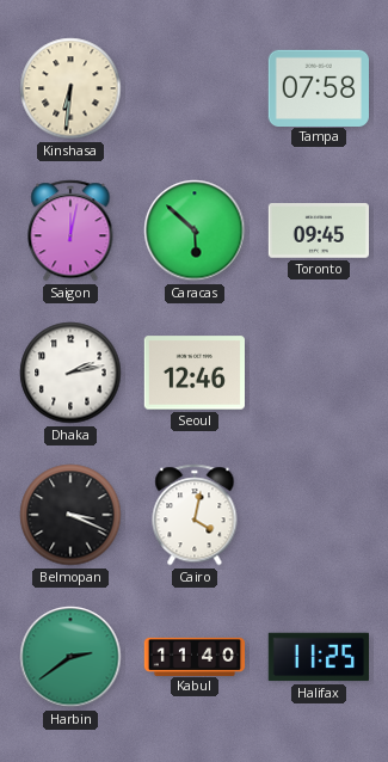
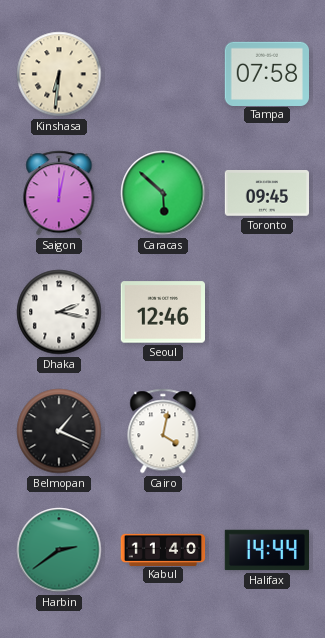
Dhaka: 2:13 -> 2:17 (59, 312)
Belmopan: 3:19 -> 1:19 (59, 431)
Halifax: 11:25 -> 14:44 (266, 550)
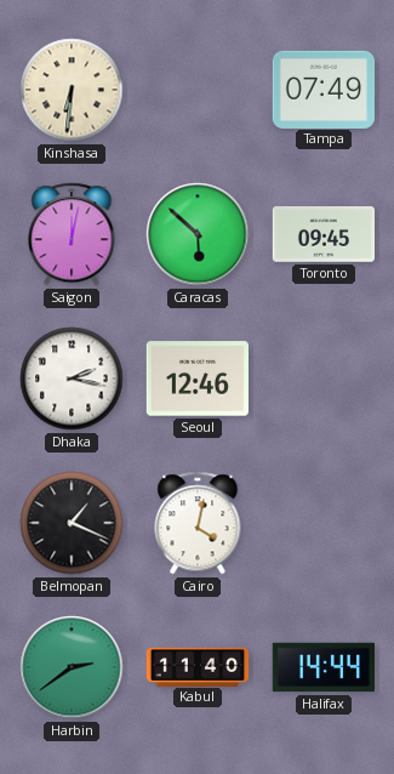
Tampa: 07:58 -> 07:49 (322, 89)
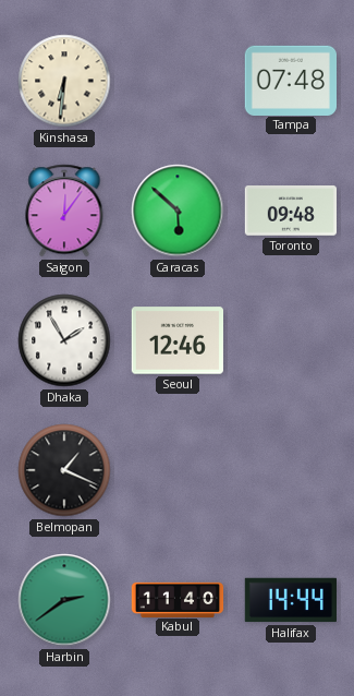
Tampa: 07:49 -> 07:48 (290, 80)
Saigon: 12:02 -> 12:06 (64, 211)
Toronto: 09:45 -> 09:48 (290, 211)
Dhaka: 2:17 -> 1:55 (64, 340)
Cairo: 4:02 -> none (198, 523)
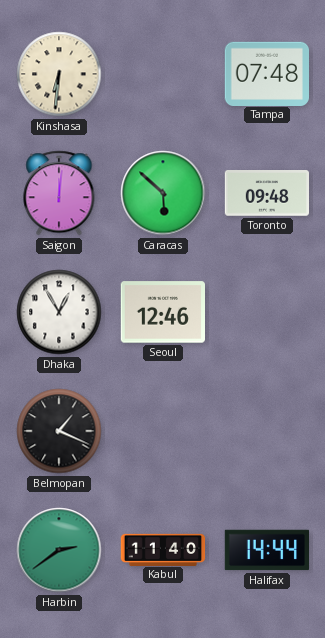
Saigon: 12:06 -> 12:01 (59, 193)
Dhaka: 1:55 -> 12:55 (59, 312)
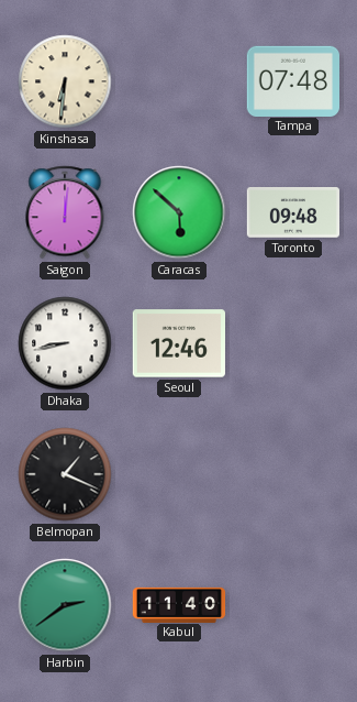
Dhaka: 12:55 -> 8:43 (65, 343)
Halifax: 14:44 -> none (266, 550)
